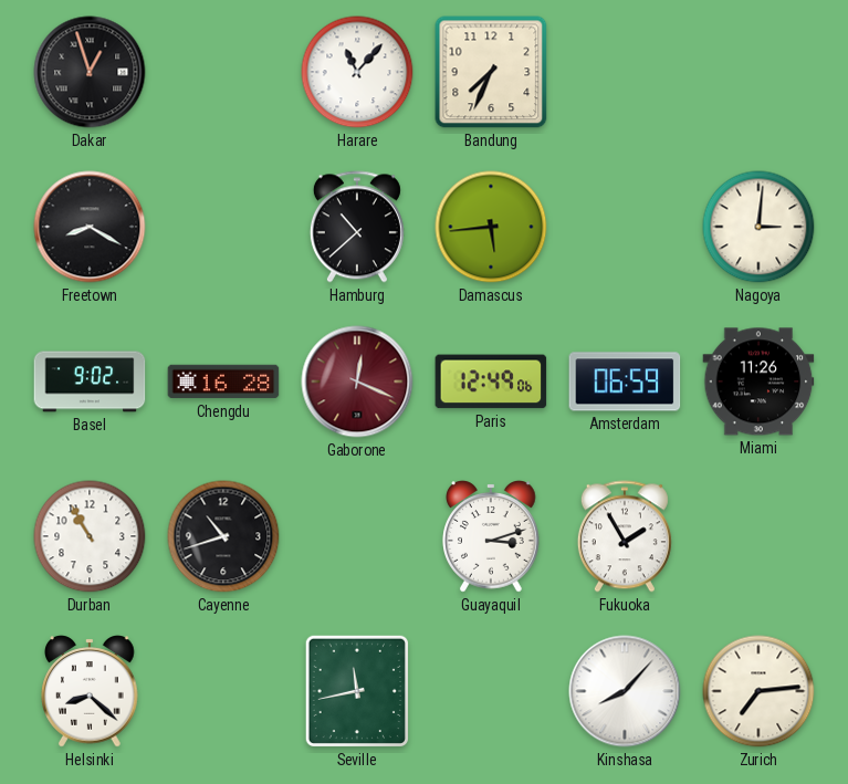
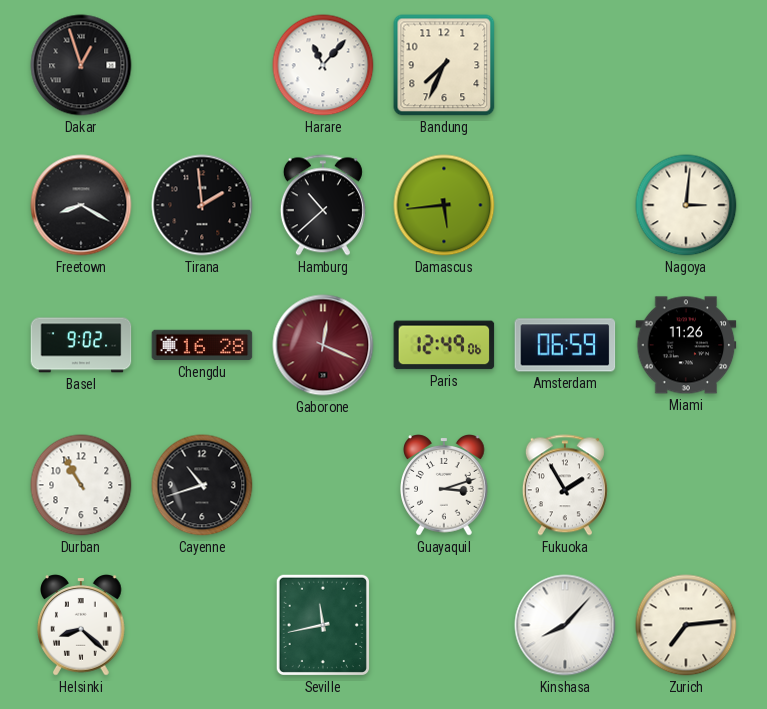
Tirana: none -> 1:59 (202, 205)
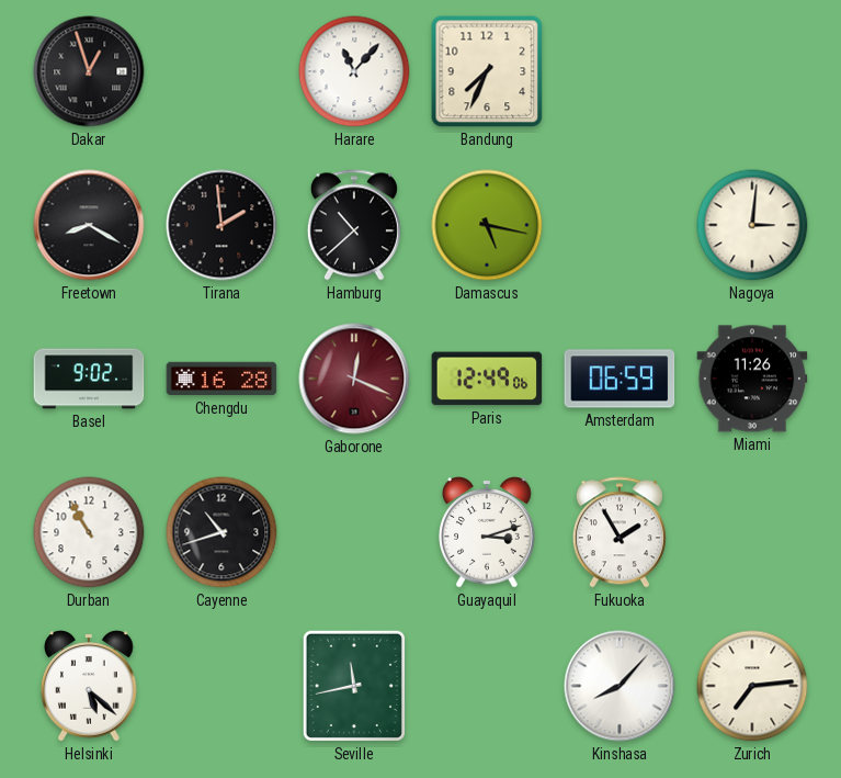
Damascus: 5:44 -> 5:17 (487, 225)
Helsinki: 8:22 -> 5:22 (89, 686)
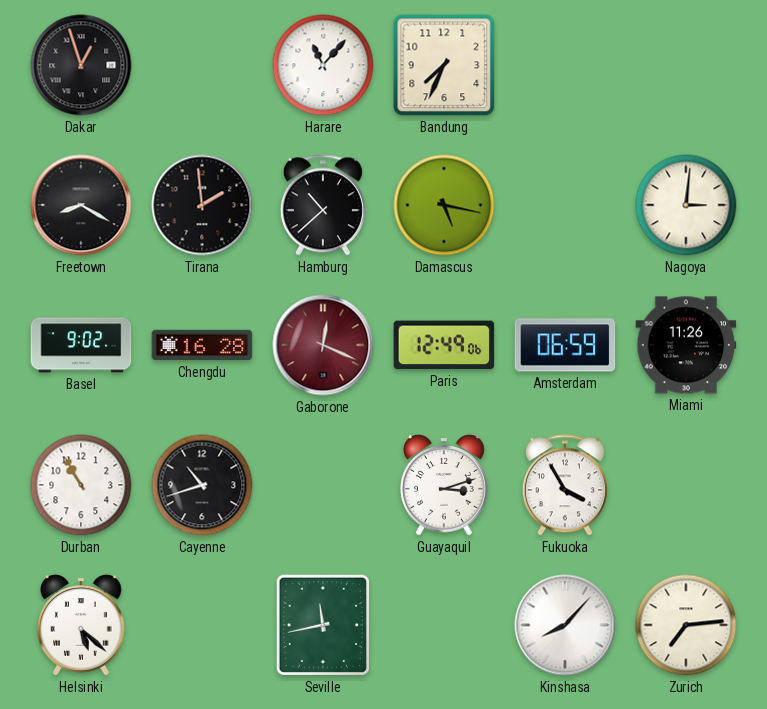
Fukuoka: 1:55 -> 3:55 (565, 485)
